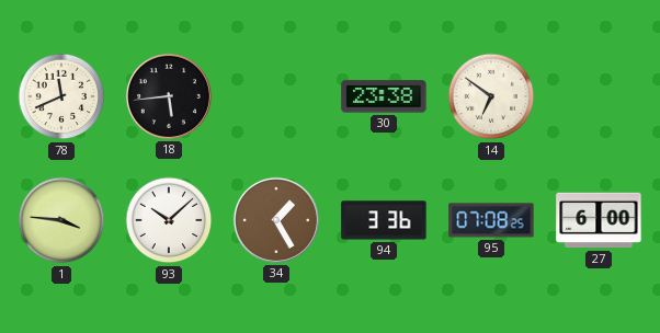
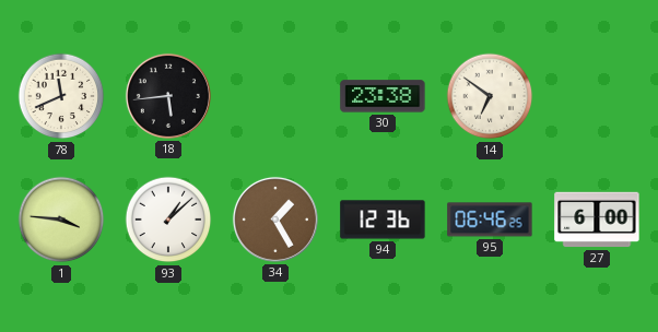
93: 10:08 -> 1:08 (168, 220)
94: 3:36 -> 12:36 (383, 220)
95: 07:08 -> 06:46 (490, 220)
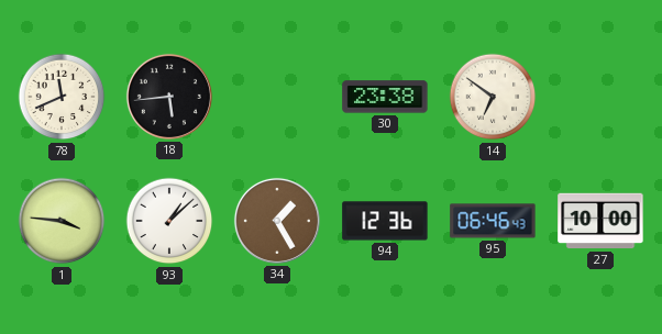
95: 06:46:25 -> 06:46:43 (493, 221)
27: 6:00 -> 10:00 (600, 221)
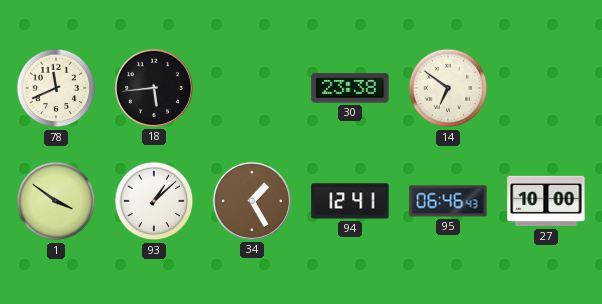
1: 3:46 -> 3:51 (56, 201)
94: 12:36 -> 12:41 (350, 201)
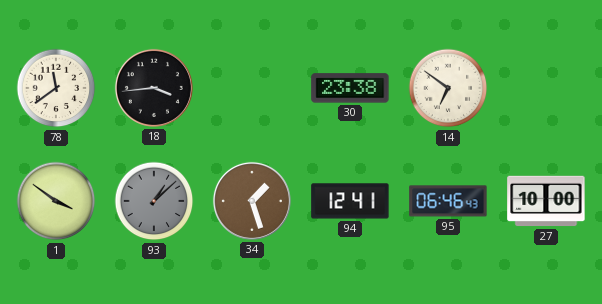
78: 11:41 -> 11:39 (56, 88)
18: 5:44 -> 3:44 (154, 88)
93 dial: white -> grey (154, 201)
34: 1:25 -> 1:27 (252, 201)
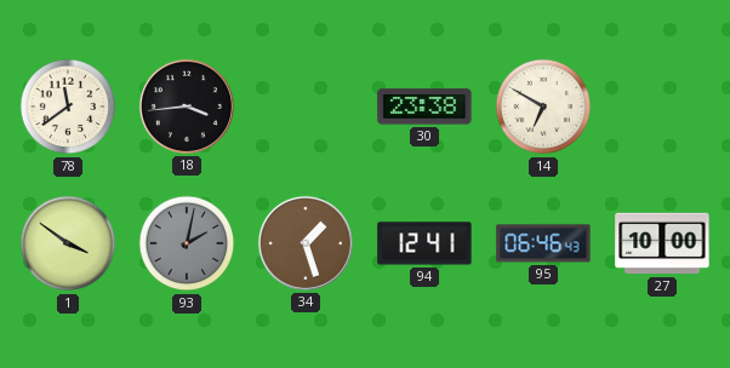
14: 6:51 -> 6:50 (543, 107)
93: 1:08 -> 2:02 (187, 243)
